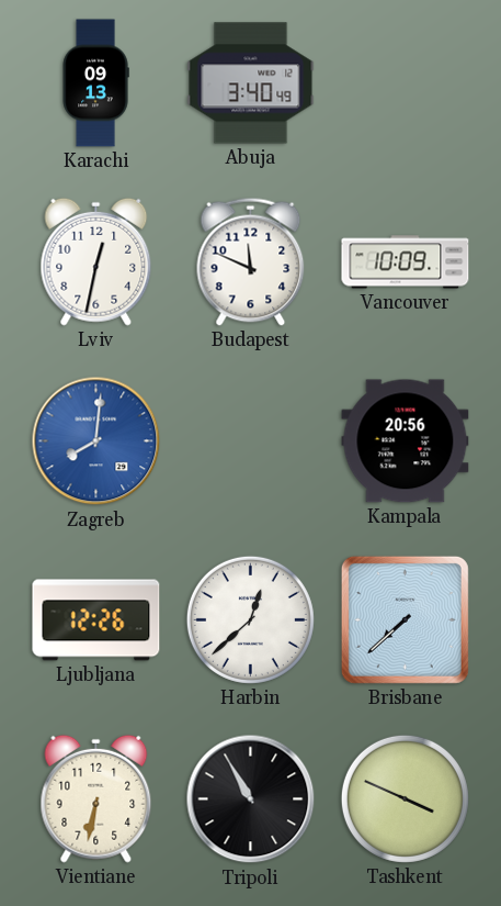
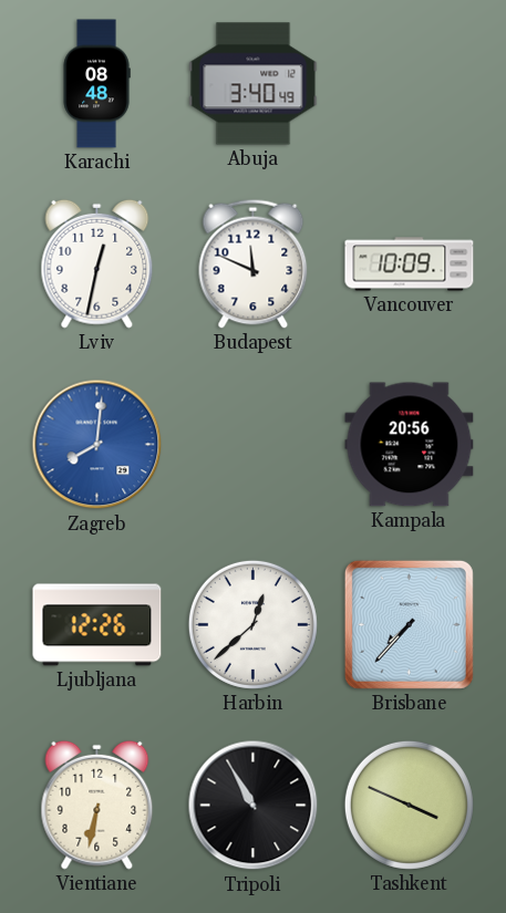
Karachi: 09:13 -> 08:48 (96, 84)
Brisbane: 7:38 -> 7:37 (409, 624)
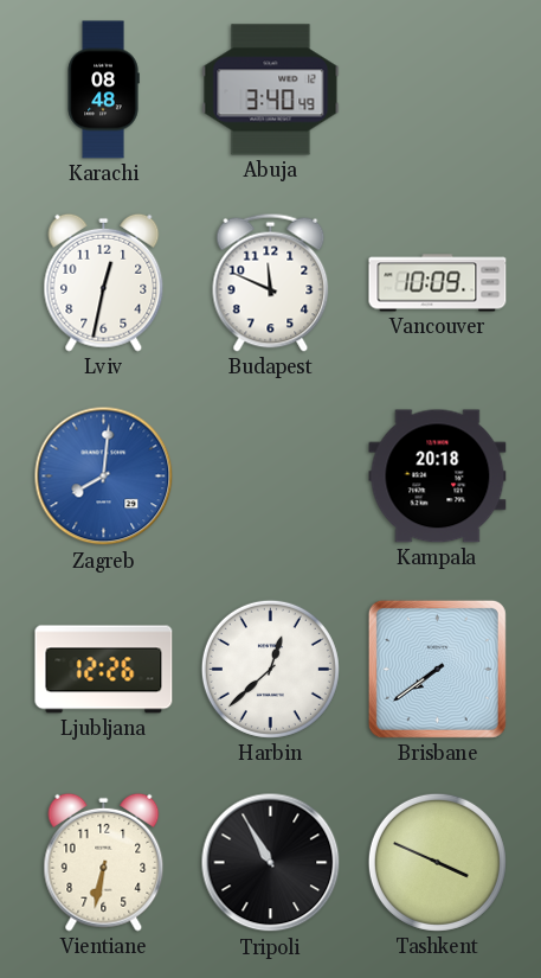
Kampala: 20:56 -> 20:18 (438, 477)
Brisbane: 7:37 -> 7:39 (437, 669)
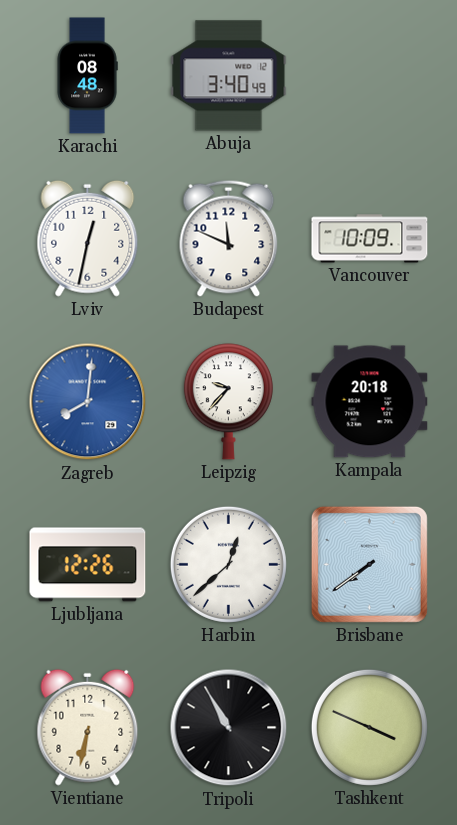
Leipzig: none -> 9:37 (228, 402)
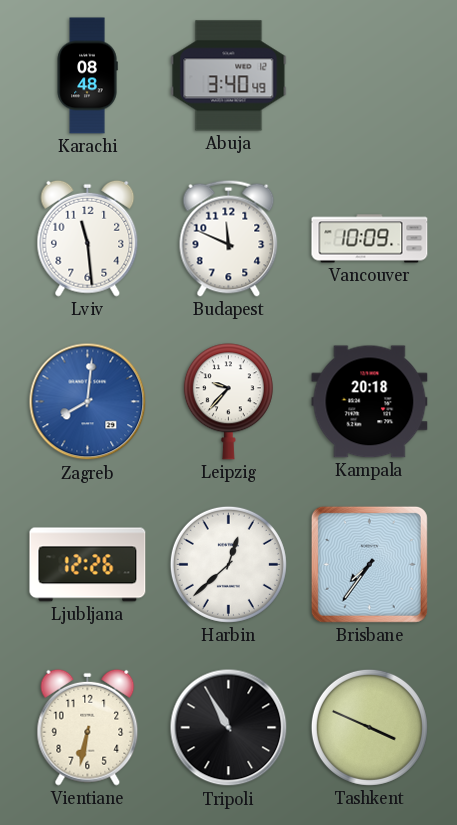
Lviv: 12:32 -> 11:29 (88, 238)
Brisbane: 7:39 -> 7:36 (369, 564)
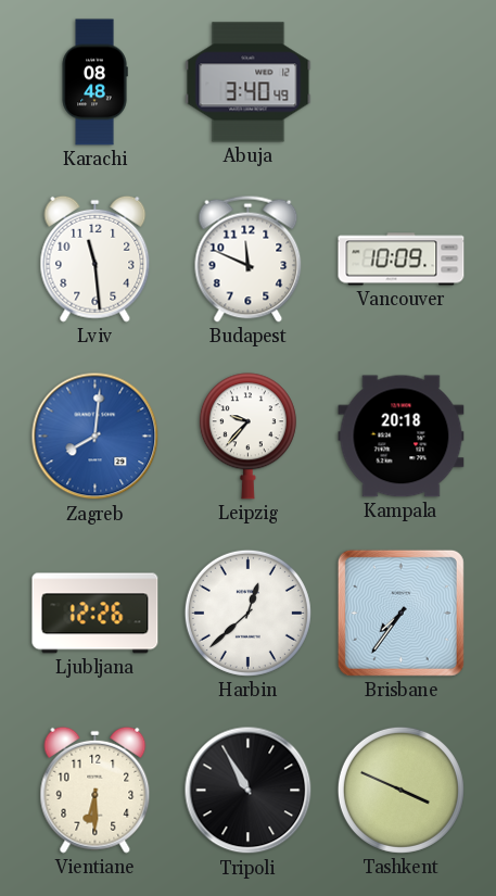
Vientiane: 6:32 -> 6:30 (96, 790)
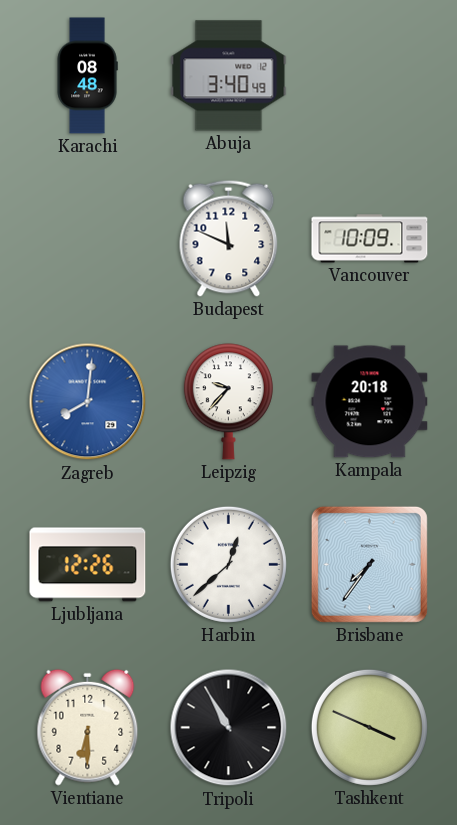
Lviv: 11:29 -> none (96, 258)
